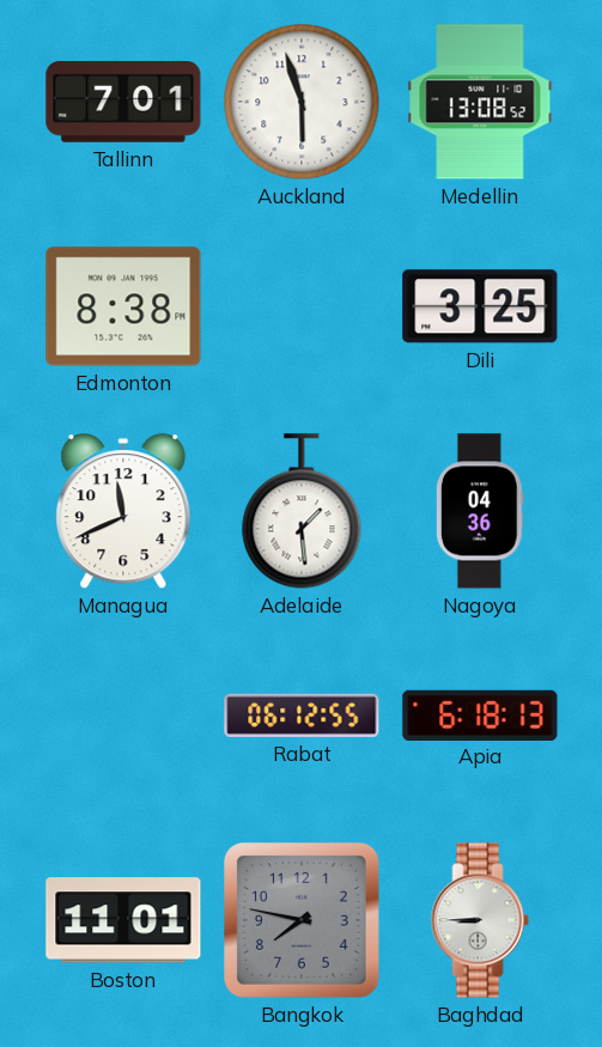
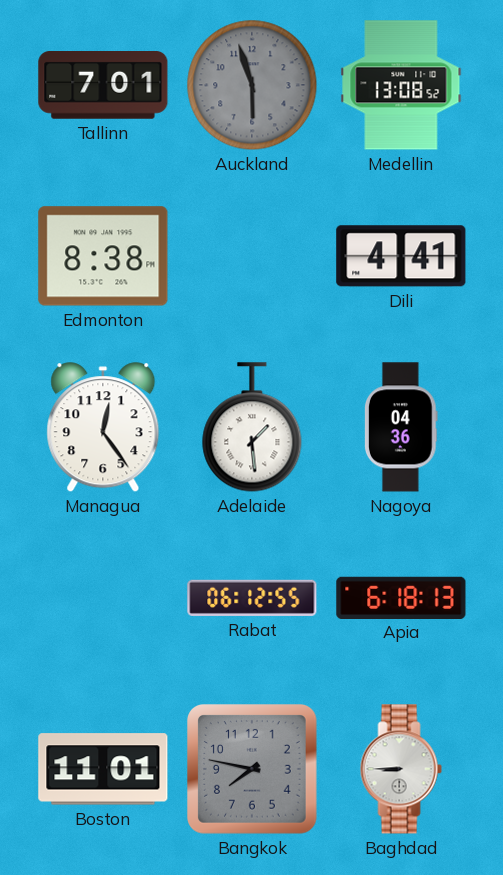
Auckland dial: white -> grey (252, 85)
Dili: 3:25 -> 4:41 (401, 256)
Managua: 11:41 -> 12:24 (103, 428)
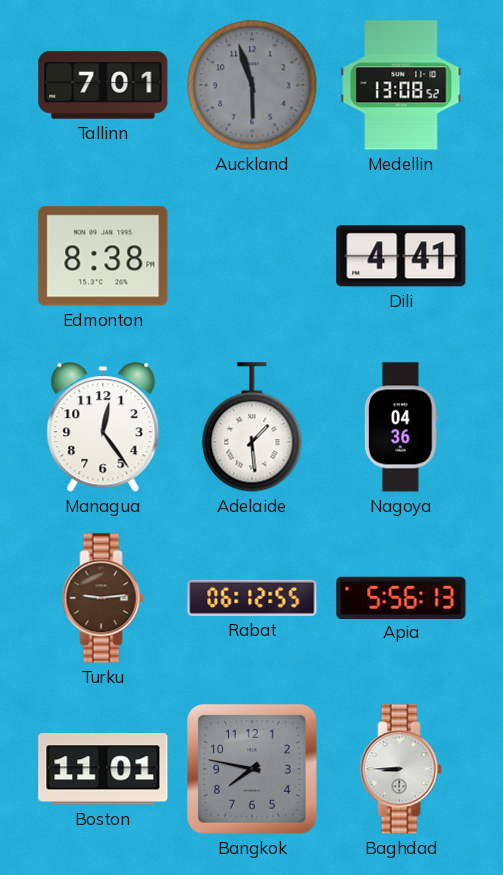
Turku: none -> 9:14 (103, 598)
Apia: 6:18 -> 5:56 (401, 597)
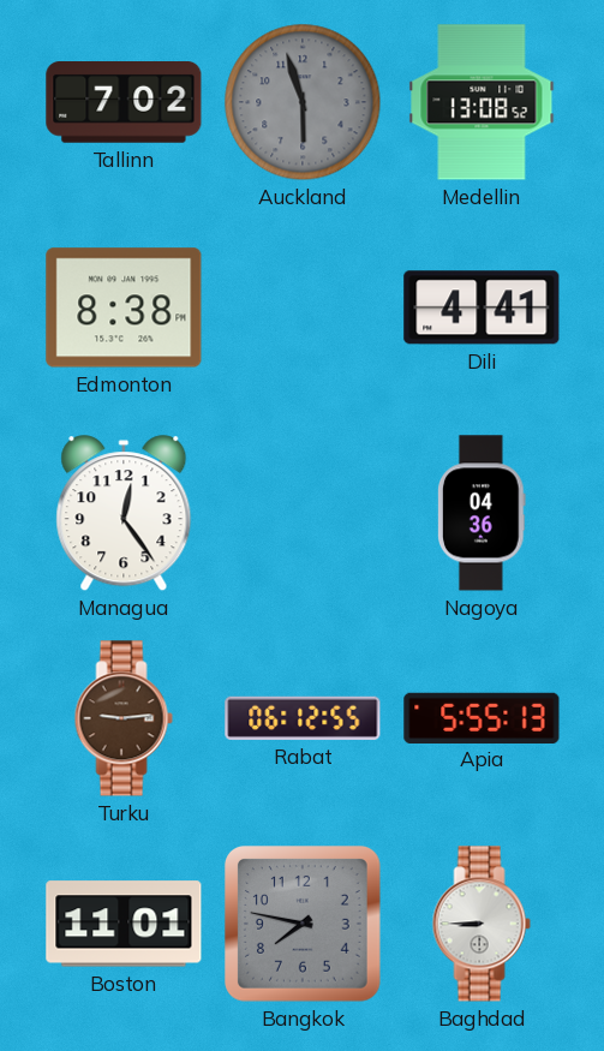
Tallinn: 7:01 -> 7:02 (124, 103)
Adelaide: 1:29 -> none (252, 427)
Apia: 5:56 -> 5:55 (482, 717)
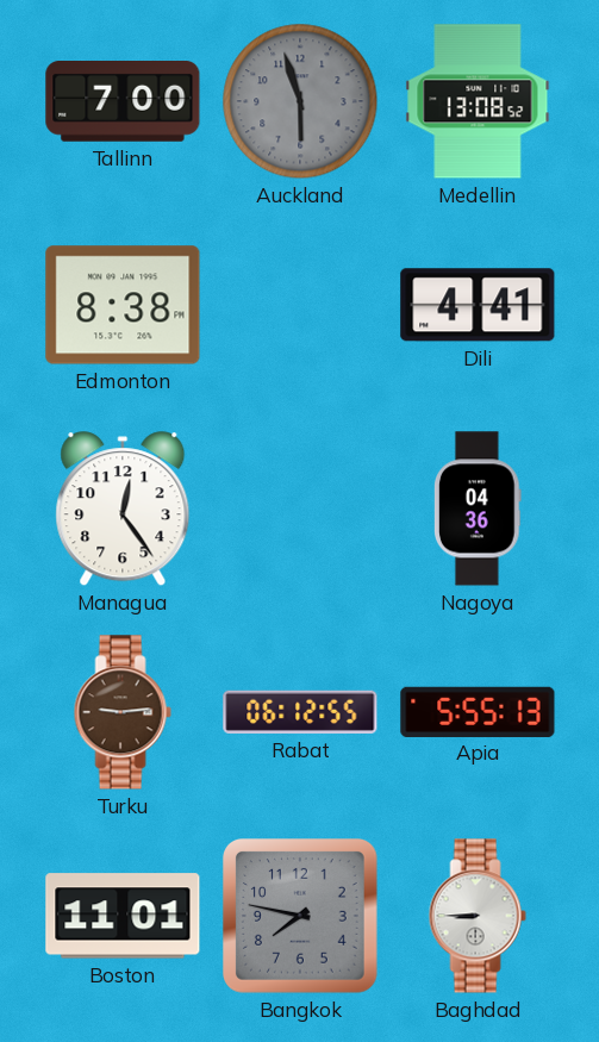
Tallinn: 7:02 -> 7:00 (123, 102)
